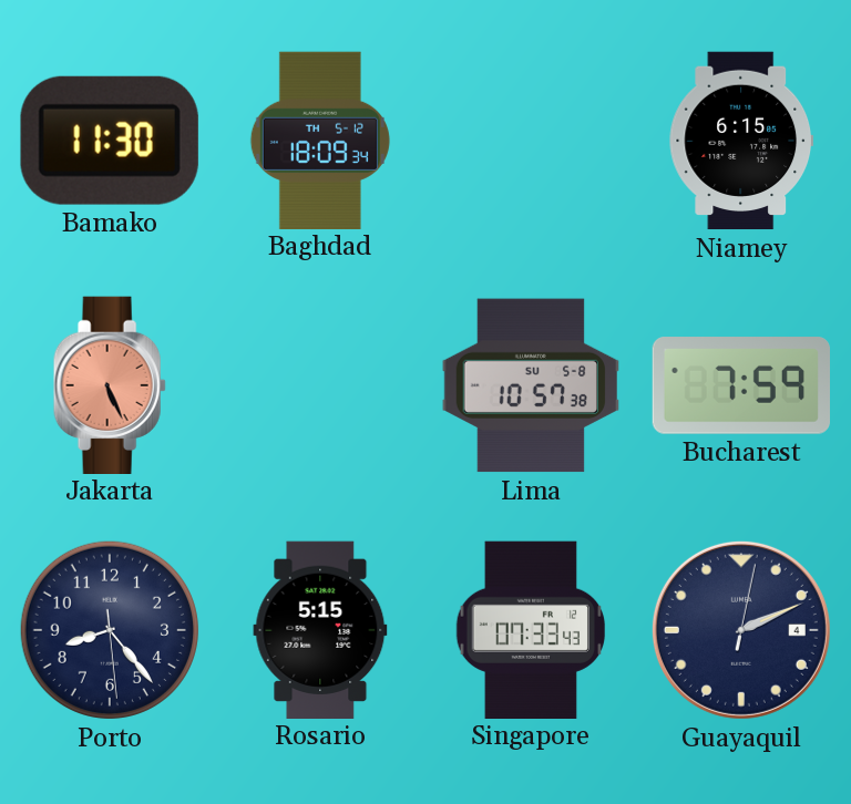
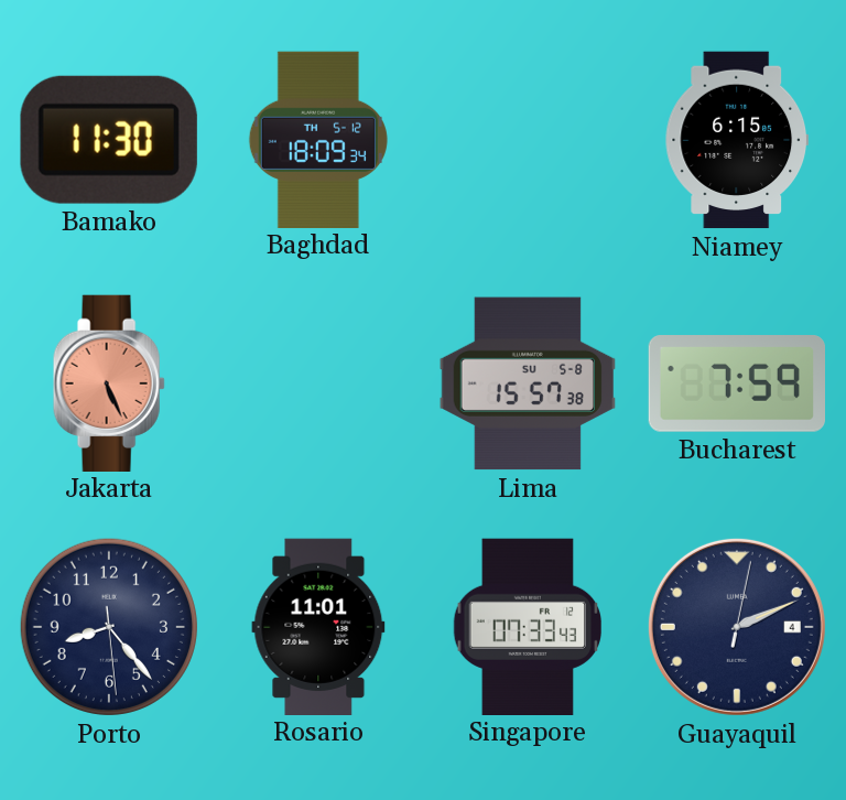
Lima: 10:57 -> 15:57 (527, 383)
Rosario: 5:15 -> 11:01 (318, 626)
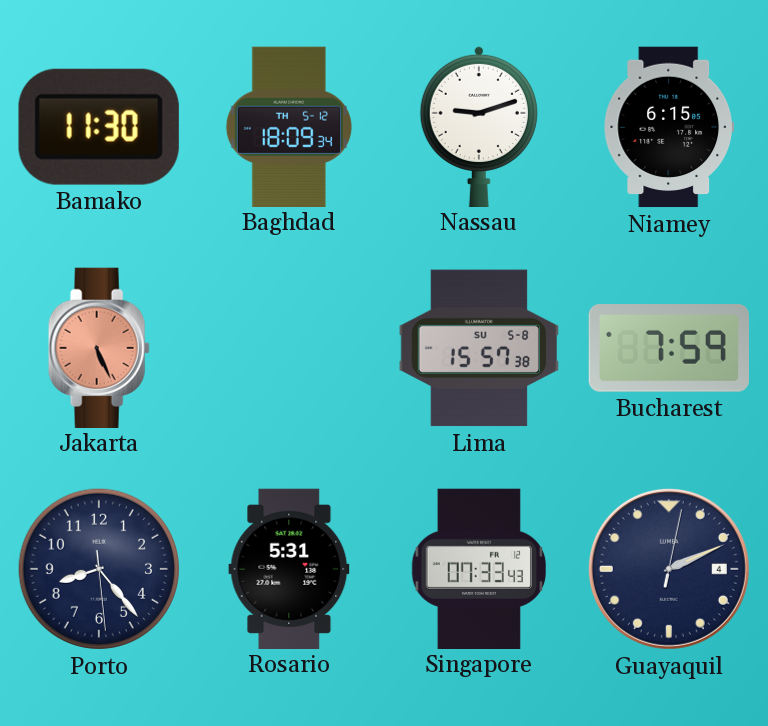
Nassau: none -> 9:12 (479, 126)
Rosario: 11:01 -> 5:31 (289, 568)
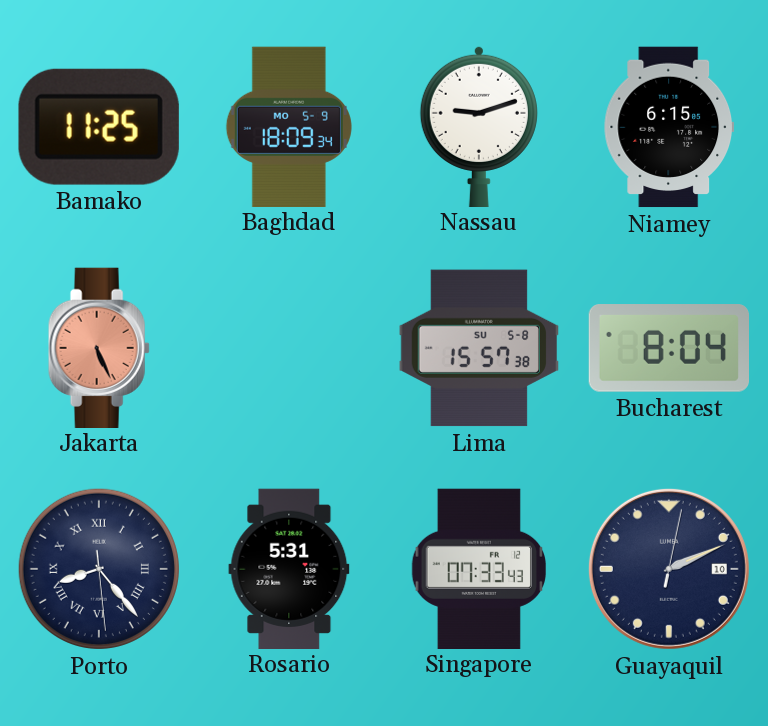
Bamako: 11:30 -> 11:25 (99, 127)
Baghdad date: TH 5-12 -> MO 5-9 (289, 126)
Bucharest: 7:59 -> 8:04 (668, 348)
Porto numerals: Arabic -> Roman (99, 569)
Guayaquil date: 4 -> 10 (669, 569)
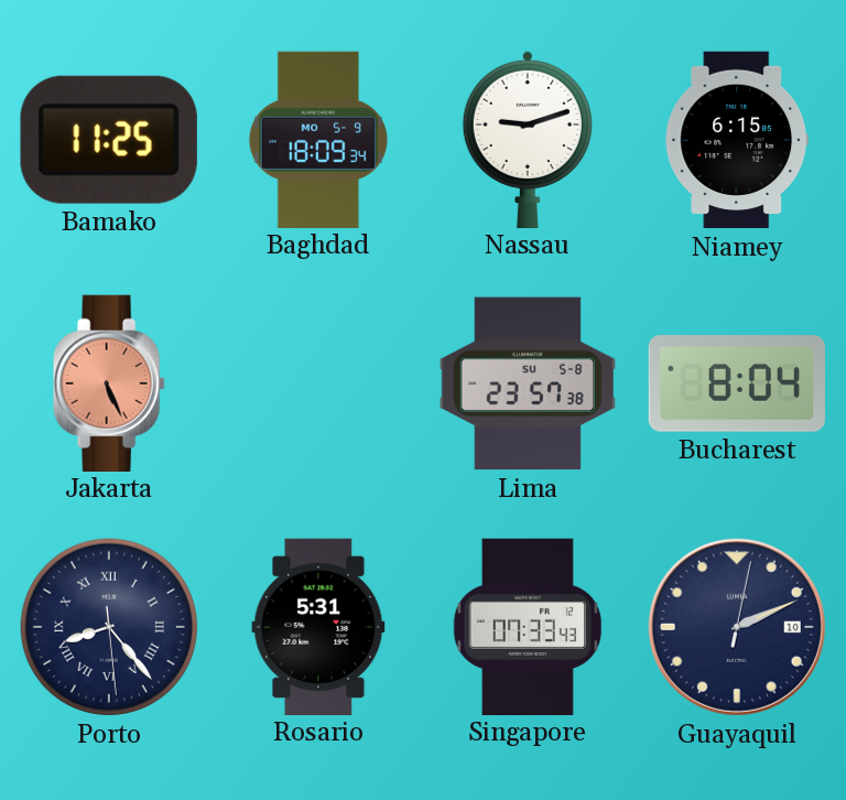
Lima: 15:57 -> 23:57 (527, 383)
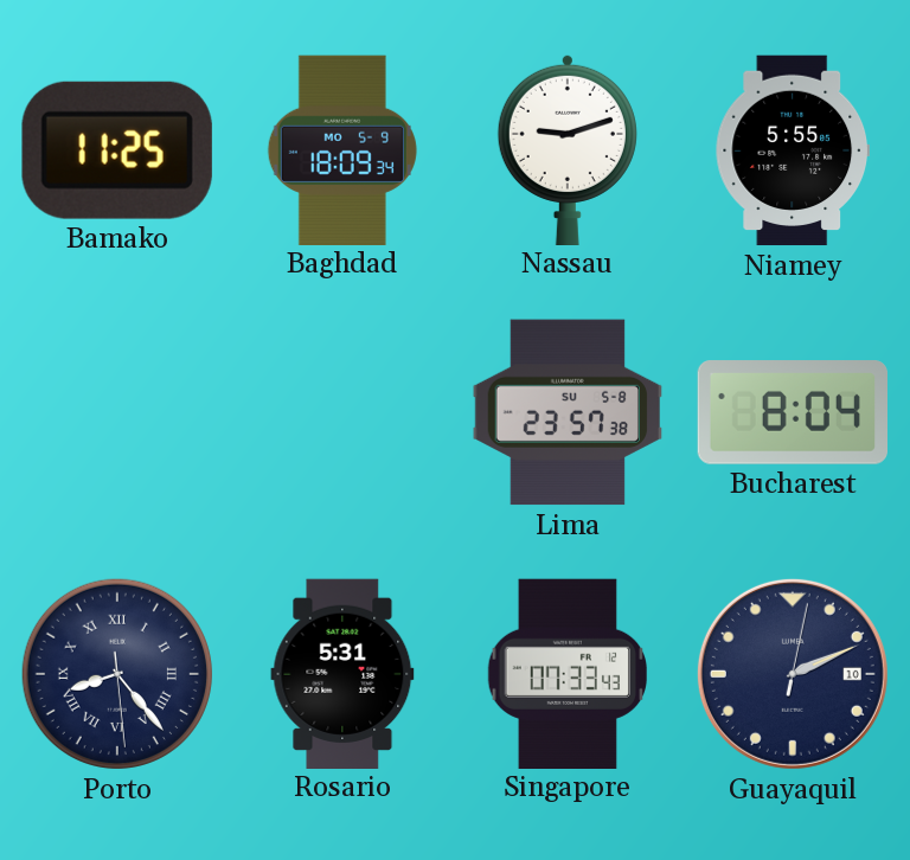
Niamey: 6:15 -> 5:55 (792, 150)
Jakarta: 5:26 -> none (109, 382)
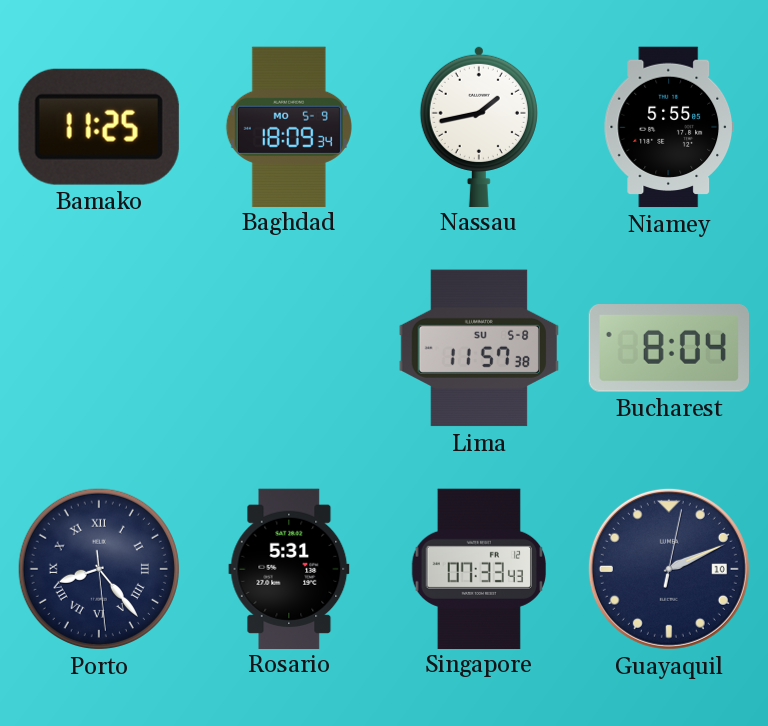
Nassau: 9:12 -> 1:43 (479, 126)
Lima: 23:57 -> 11:57 (478, 348)
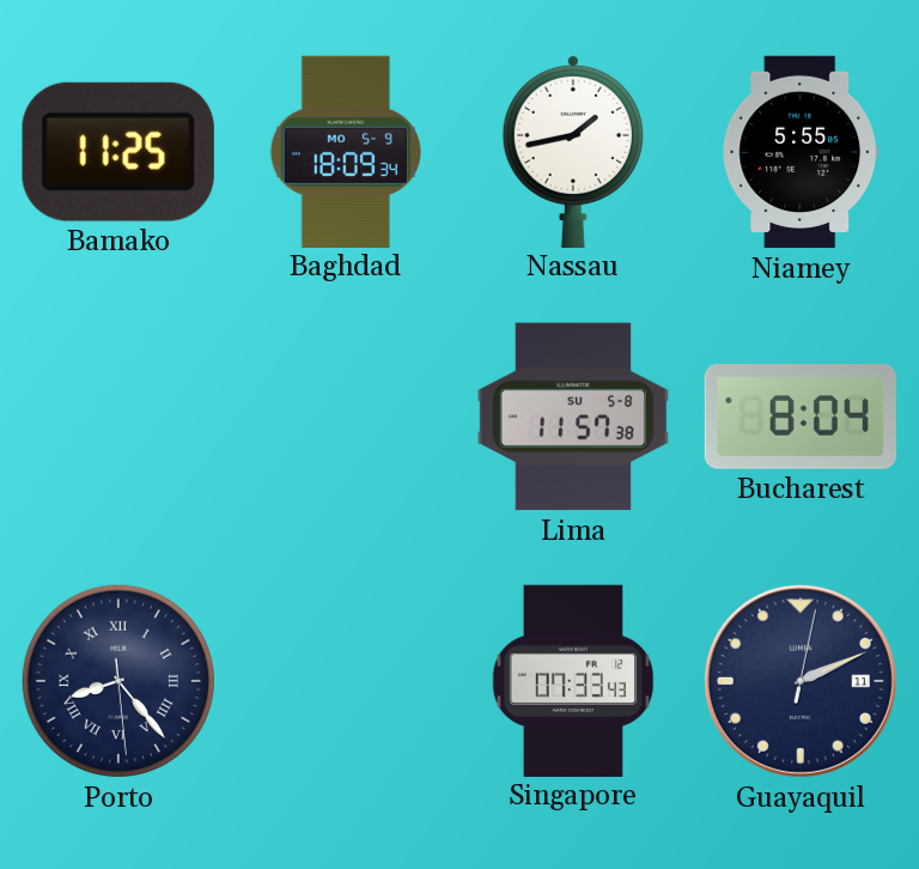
Rosario: 5:31 -> none (289, 568)
Guayaquil date: 10 -> 11 (801, 681)
